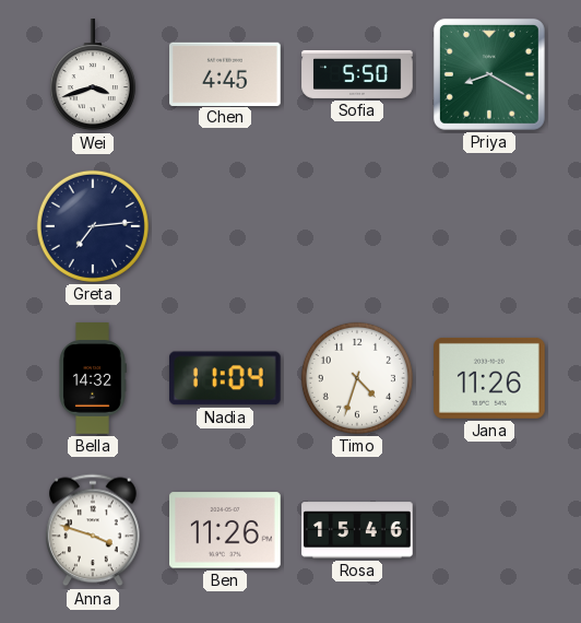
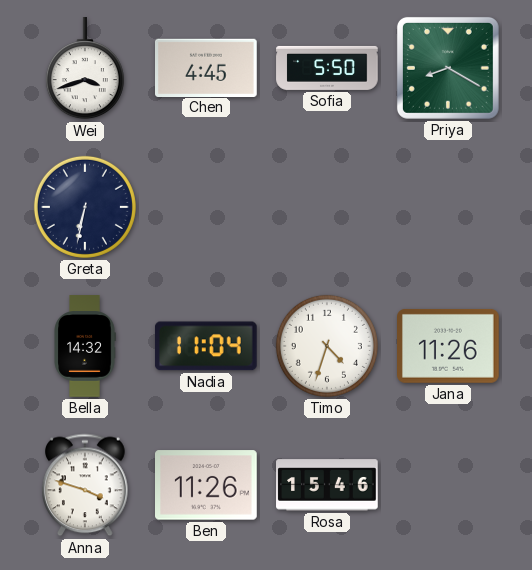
Greta: 7:14 -> 6:32 (85, 207)
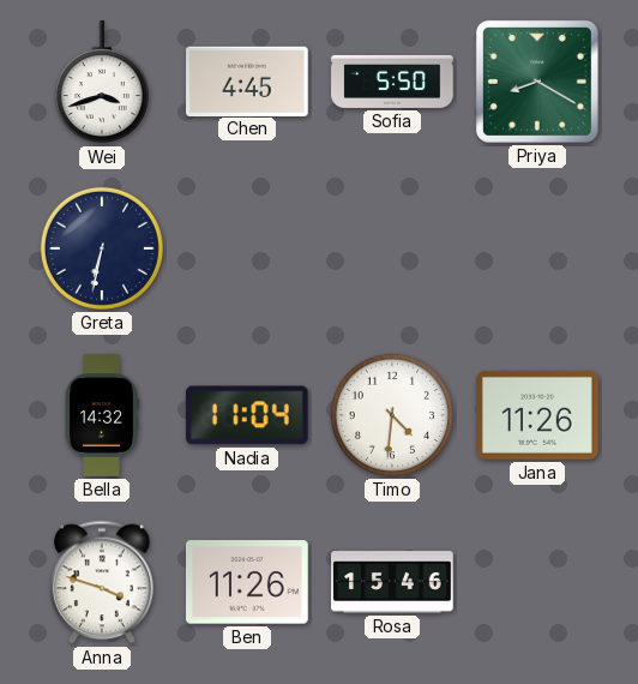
Timo: 4:33 -> 4:31 (392, 415)
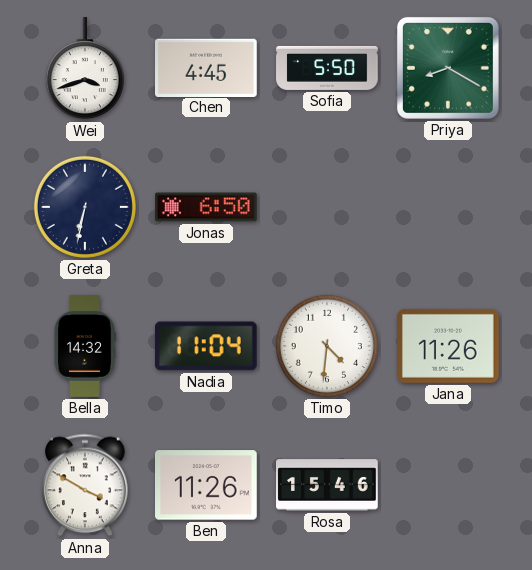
Jonas: none -> 6:50 (207, 207)
Anna: 3:48 -> 3:50 (85, 485)
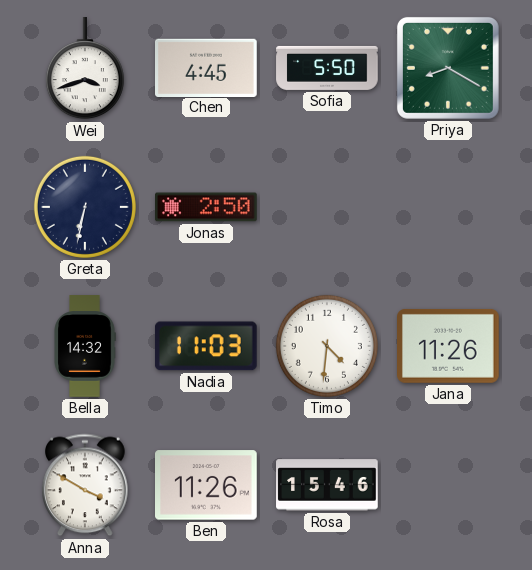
Jonas: 6:50 -> 2:50 (207, 207)
Nadia: 11:04 -> 11:03 (206, 346)
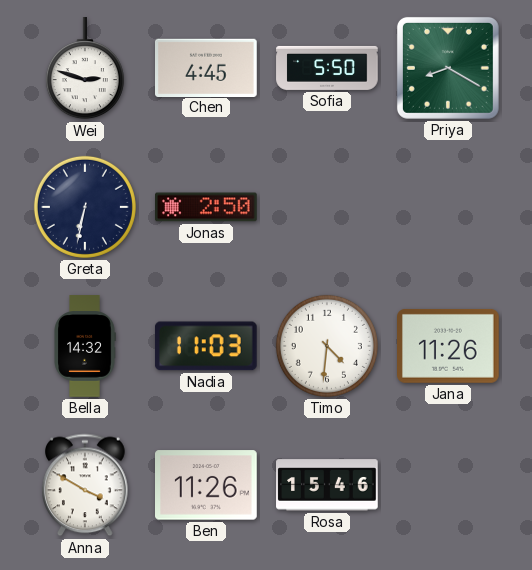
Wei: 3:42 -> 2:48 (85, 69)
